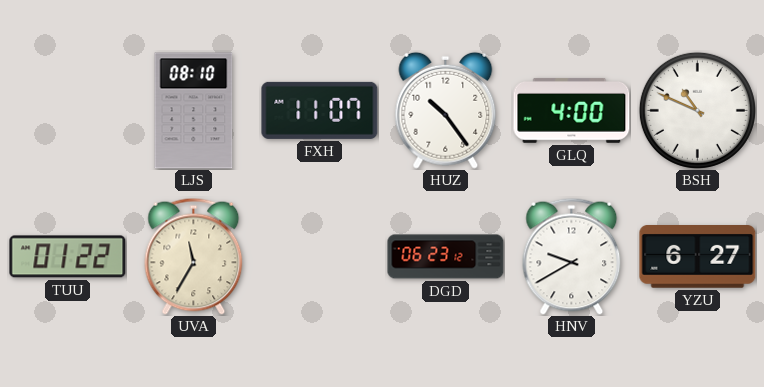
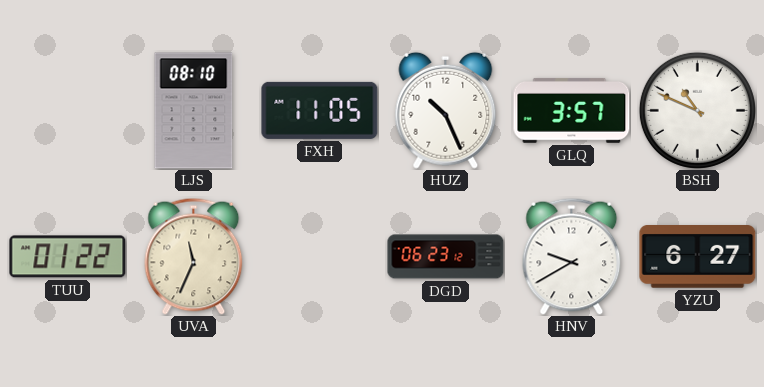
FXH: 11:07 -> 11:05 (320, 110)
HUZ: 10:24 -> 10:26 (446, 110)
GLQ: 4:00 -> 3:57 (572, 110)
UVA: 11:35 -> 11:34 (194, 256)
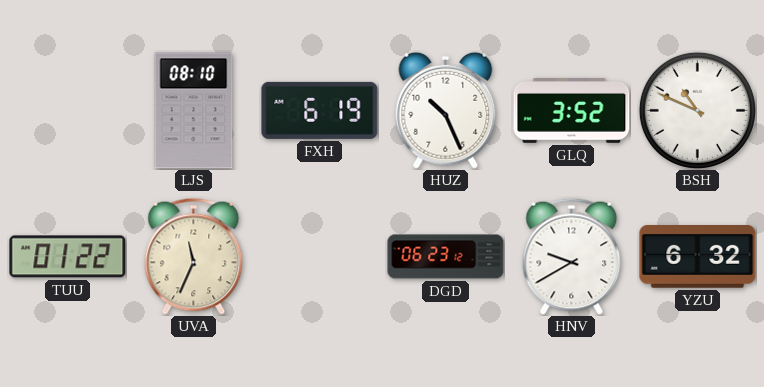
FXH: 11:05 -> 6:19 (320, 110)
GLQ: 3:57 -> 3:52 (572, 110)
YZU: 6:27 -> 6:32 (698, 257)
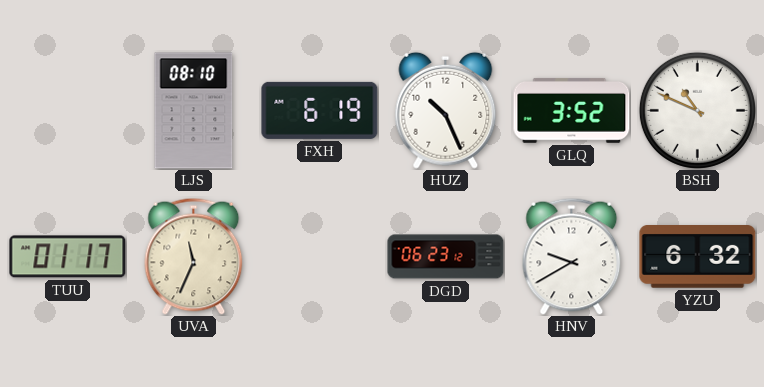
TUU: 01:22 -> 01:17 (68, 257)
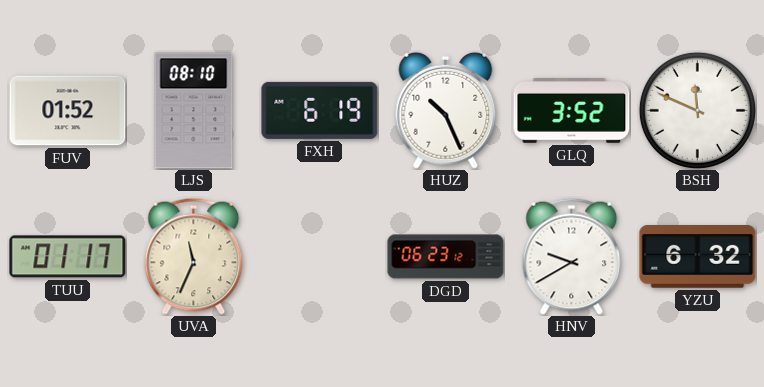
FUV: none -> 01:52 (68, 111)
BSH: 10:49 -> 11:49 (697, 110)
